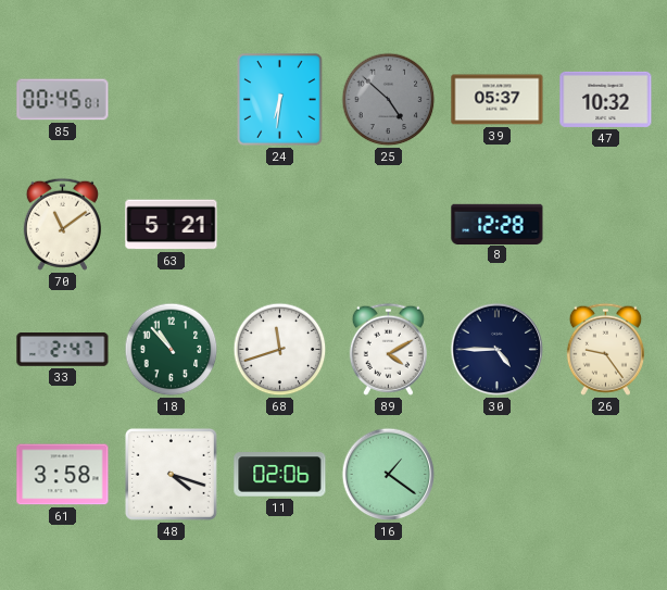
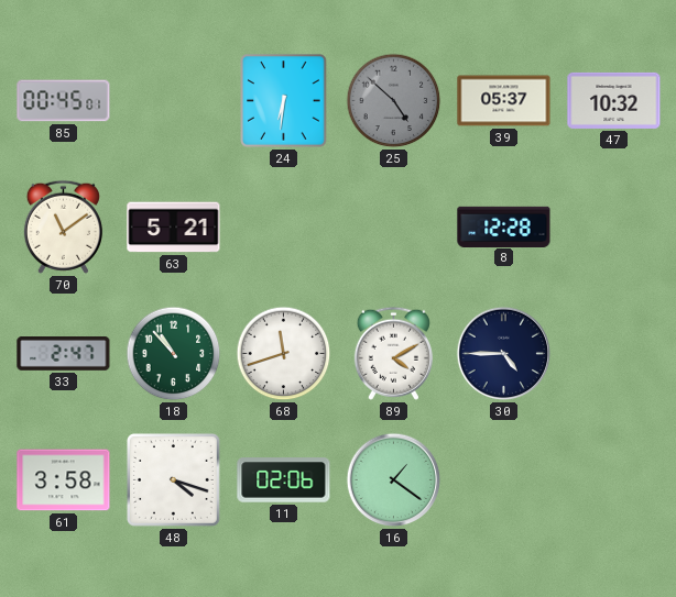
26: 9:24 -> none (605, 349)
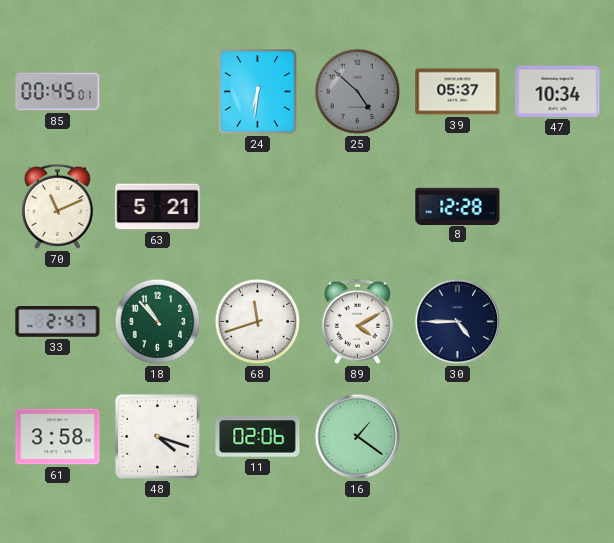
47: 10:32 -> 10:34 (558, 91)
70: 11:09 -> 11:11 (57, 206)
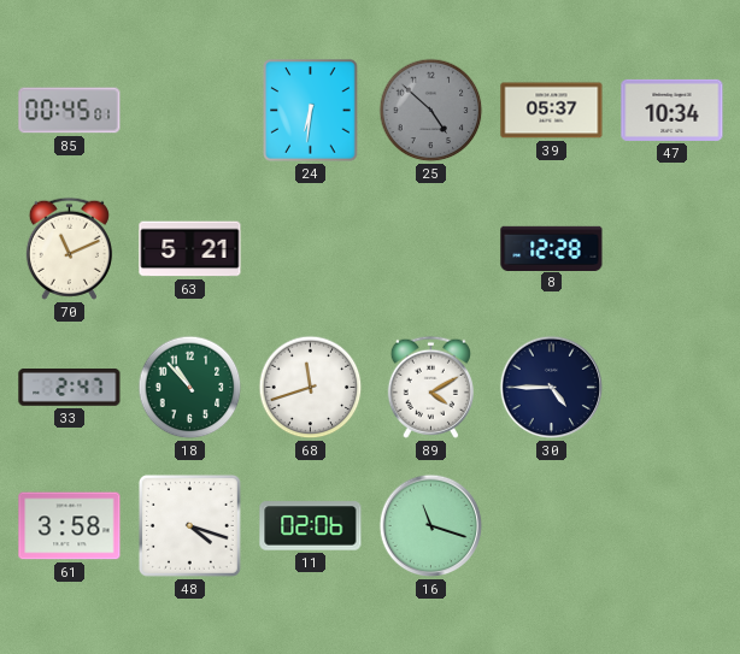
16: 1:21 -> 11:18 (431, 526)
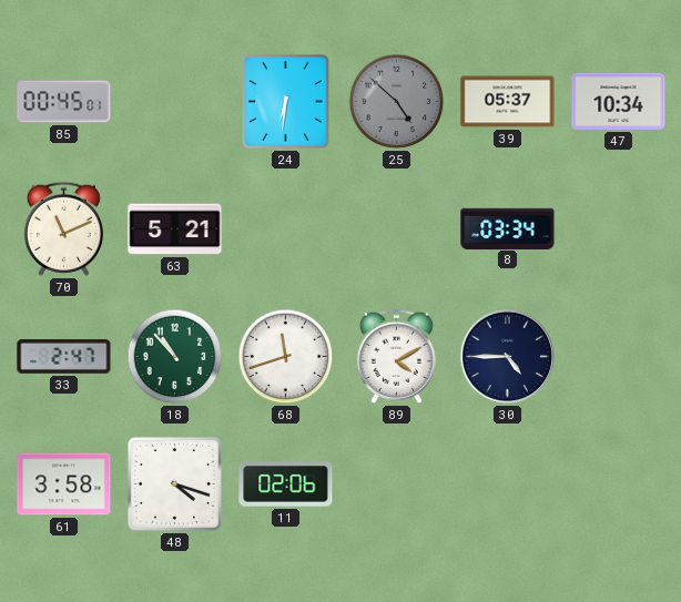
8: 12:28 -> 03:34 (508, 228)
16: 11:18 -> none (431, 526)
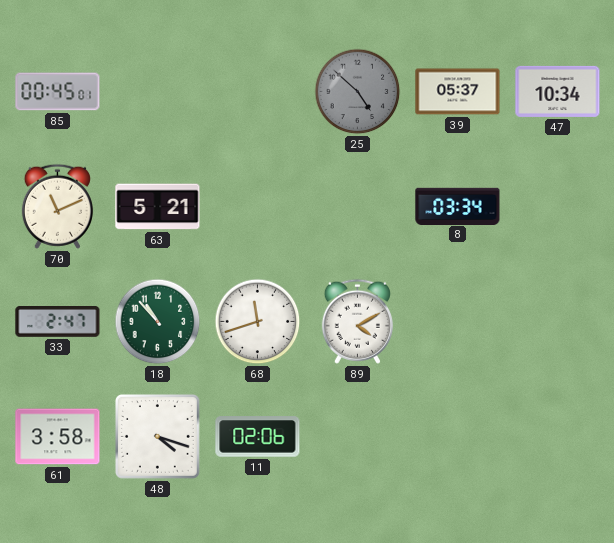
24: 6:31 -> none (286, 102)
30: 4:45 -> none (508, 357)
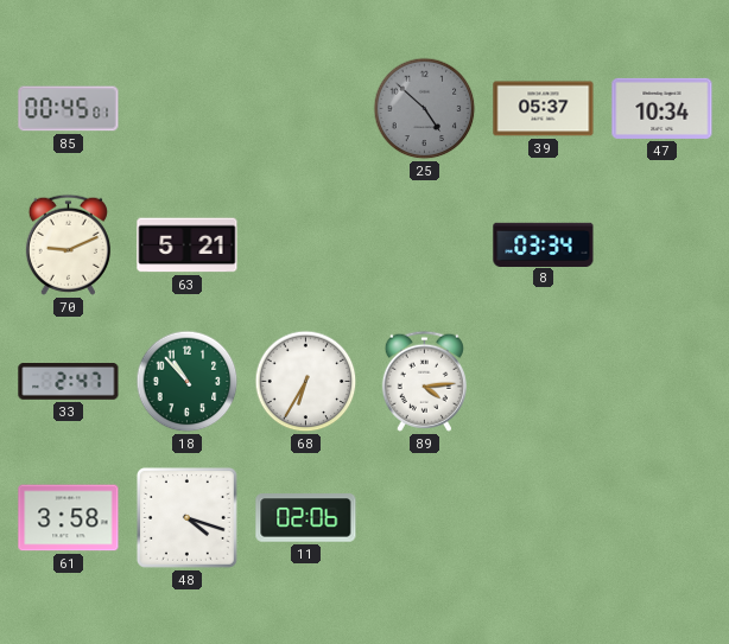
70: 11:11 -> 9:11 (68, 244)
68: 11:42 -> 6:35 (306, 382)
89: 4:10 -> 4:14 (424, 381)
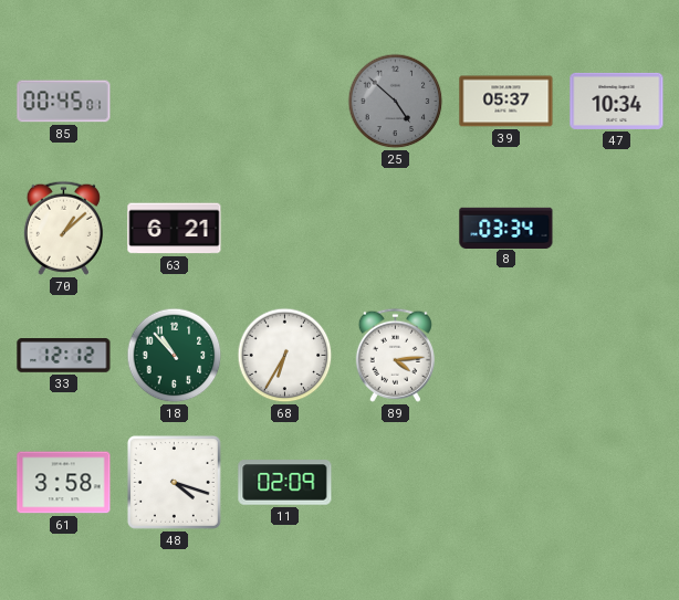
70: 9:11 -> 1:08 (63, 228)
63: 5:21 -> 6:21 (175, 229)
33: 2:47 -> 12:12 (64, 356)
11: 02:06 -> 02:09 (285, 483)
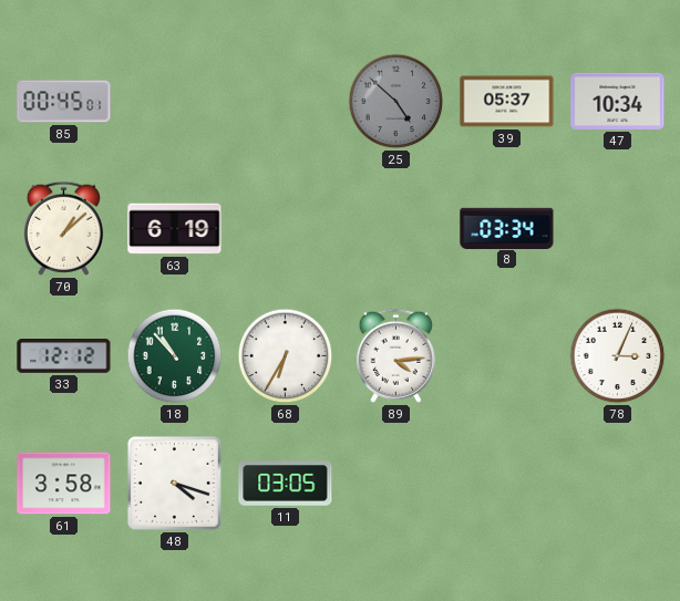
63: 6:21 -> 6:19 (175, 229)
78: none -> 3:04 (618, 356)
11: 02:09 -> 03:05 (286, 484)
